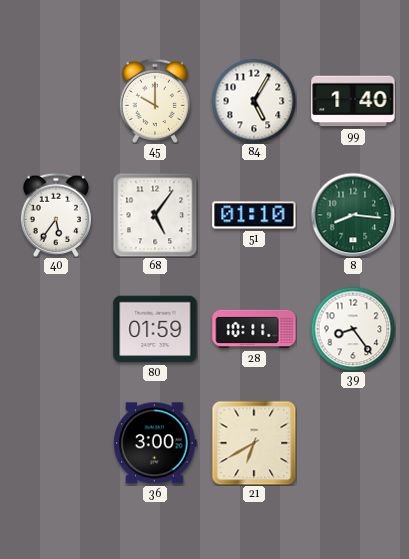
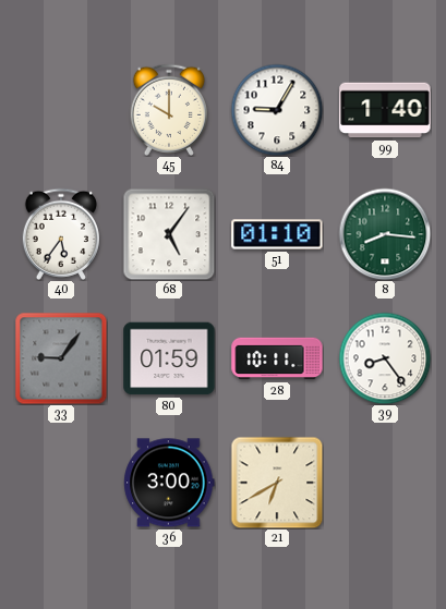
84: 5:05 -> 9:05 (277, 110)
33: none -> 9:06 (61, 358)
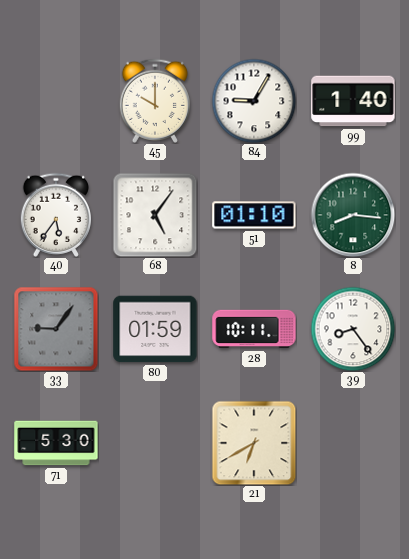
71: none -> 5:30 (56, 443)
36: 3:00 -> none (169, 483)
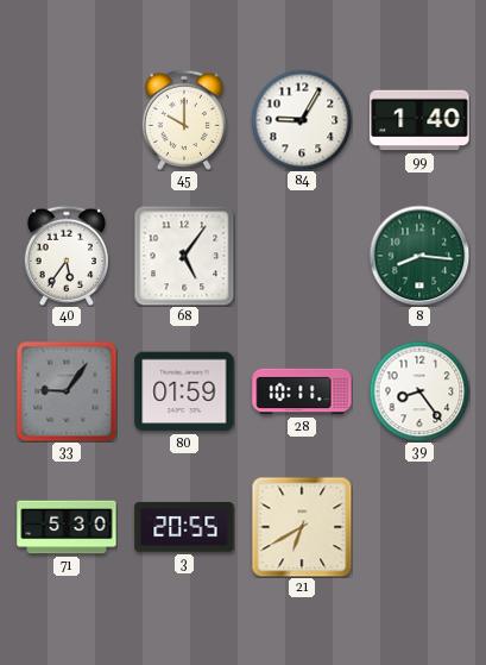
51: 01:10 -> none (254, 215)
3: none -> 20:55 (184, 528)
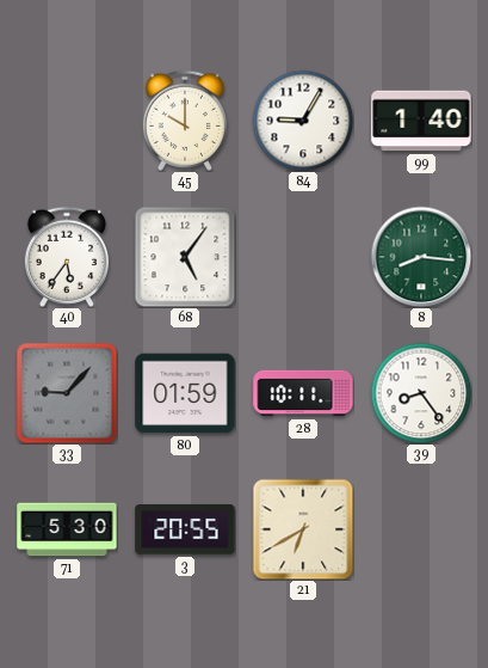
33: 9:06 -> 9:07 (67, 393)
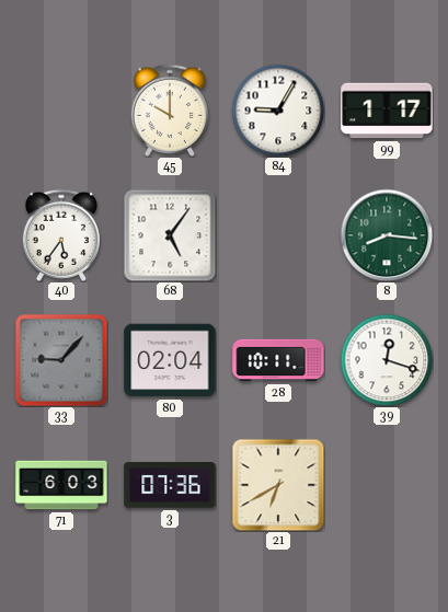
99: 1:40 -> 1:17 (387, 111)
80: 01:59 -> 02:04 (170, 360)
39: 8:24 -> 12:18 (387, 360)
71: 5:30 -> 6:03 (61, 485)
3: 20:55 -> 07:36 (170, 486)
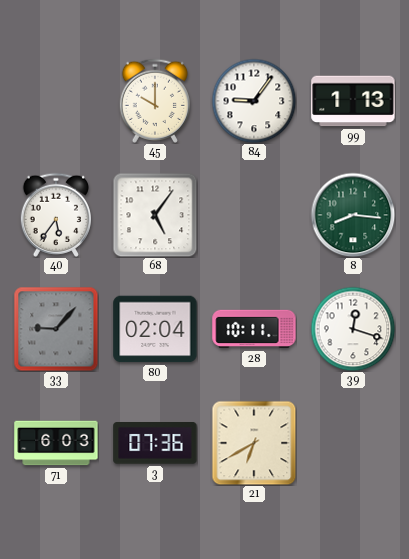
84: 9:05 -> 9:06 (254, 101)
99: 1:17 -> 1:13 (353, 101)
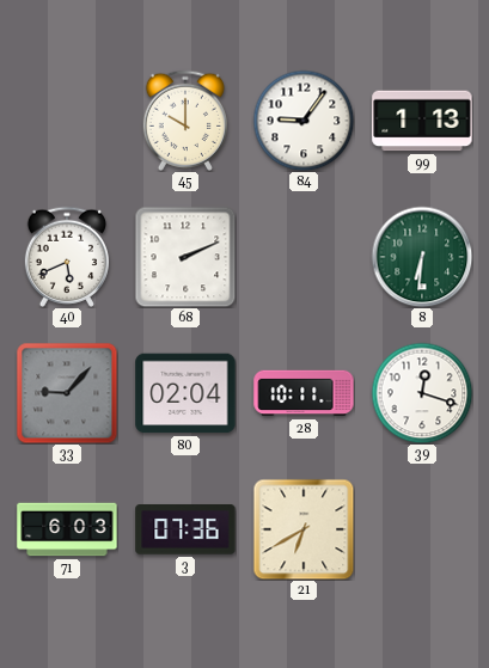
40: 5:36 -> 5:41 (66, 257)
68: 5:06 -> 2:11 (185, 257)
8: 8:16 -> 6:31 (422, 257)
